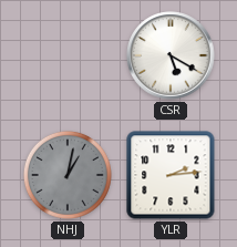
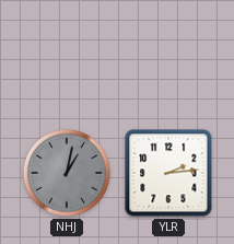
CSR: 5:20 -> none (171, 55)
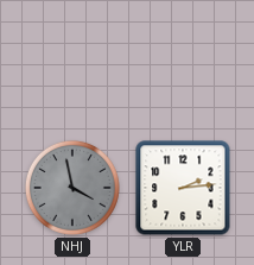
NHJ: 1:02 -> 3:58 (72, 188)
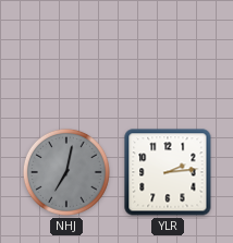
NHJ: 3:58 -> 7:02 (66, 172)
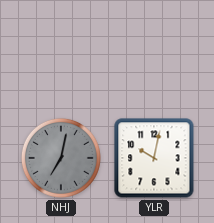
YLR: 2:14 -> 10:02 (154, 158)
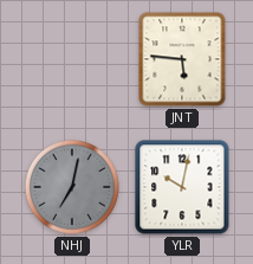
JNT: none -> 5:46 (182, 59)
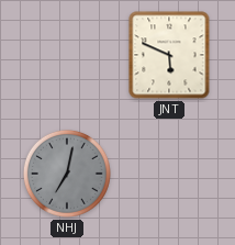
JNT: 5:46 -> 5:49 (169, 55)
YLR: 10:02 -> none (182, 187)
